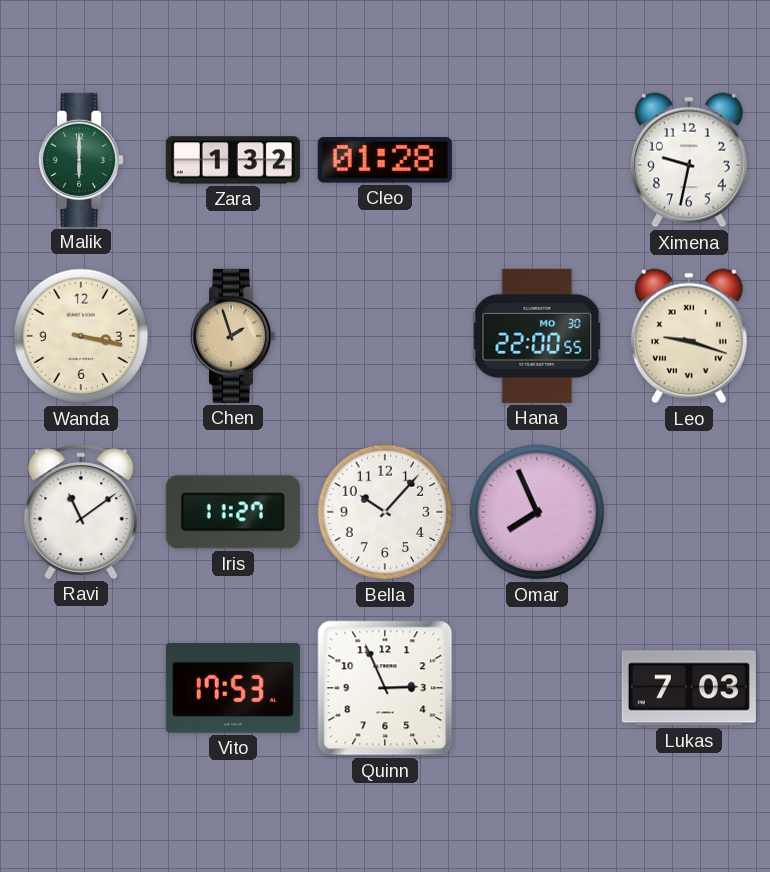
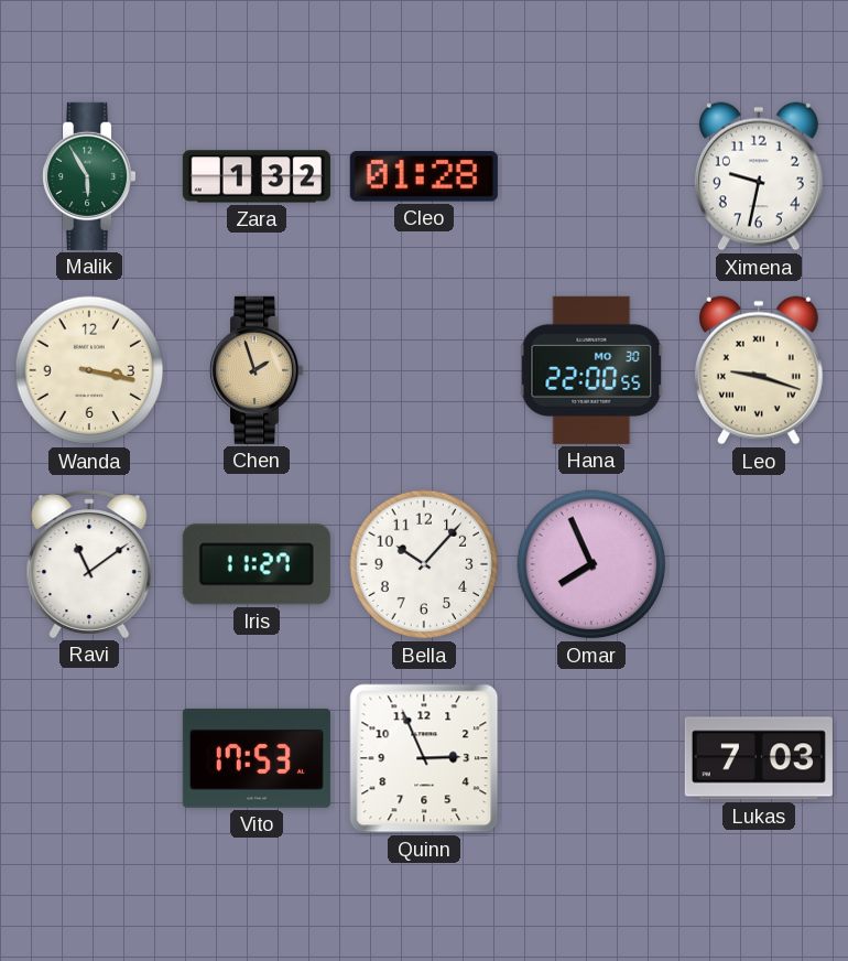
Malik: 6:00 -> 5:55 (90, 176)
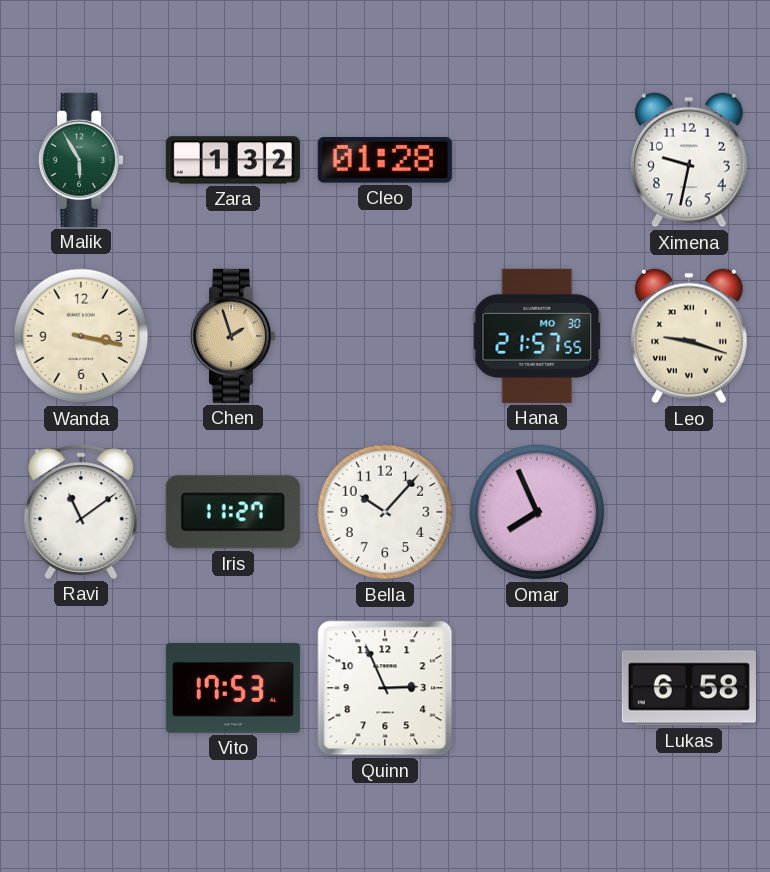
Hana: 22:00 -> 21:57 (537, 336)
Lukas: 7:03 -> 6:58 (689, 688)
